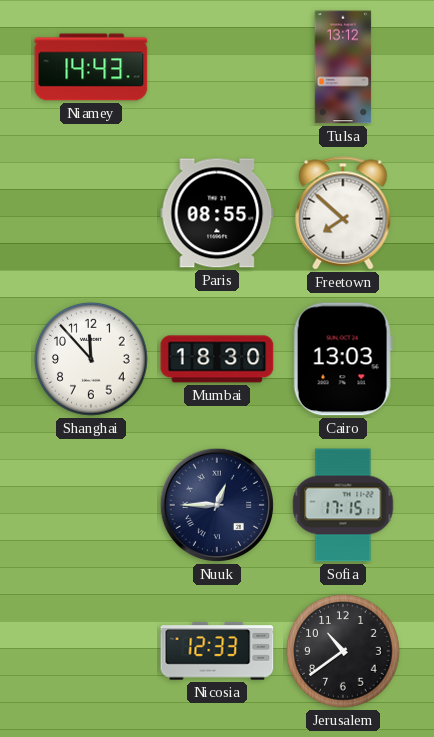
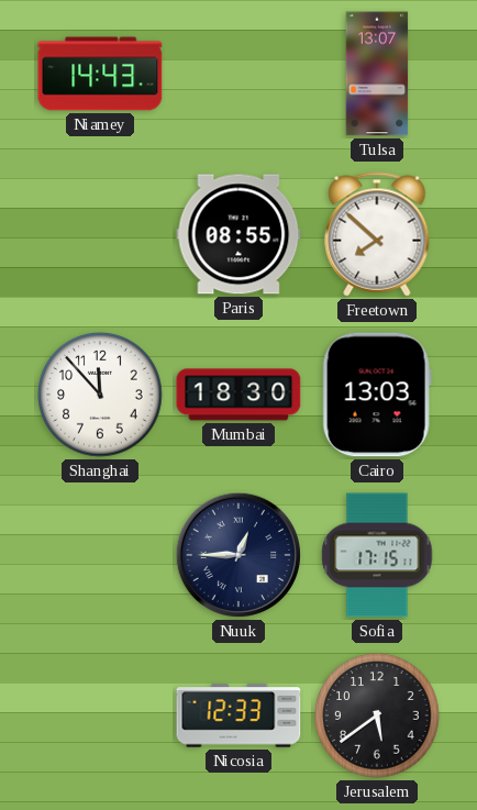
Tulsa: 13:12 -> 13:07 (377, 74)
Jerusalem: 10:39 -> 5:39 (377, 715)
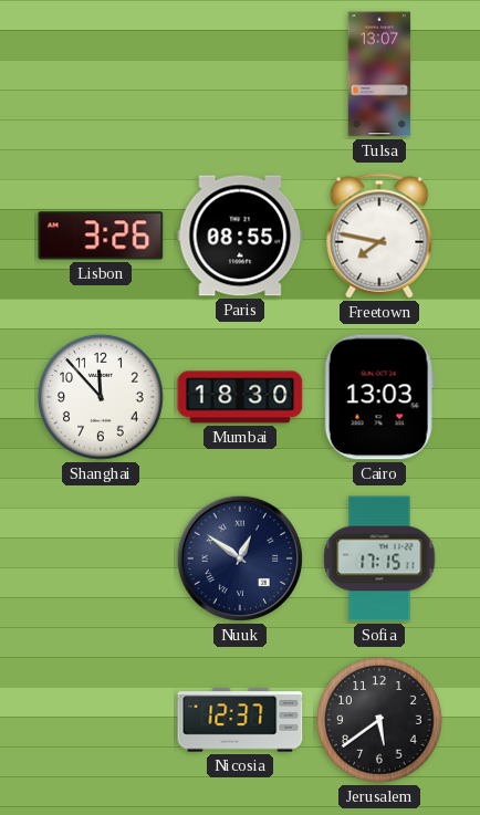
Niamey: 14:43 -> none (100, 74)
Lisbon: none -> 3:26 (101, 236)
Freetown: 7:52 -> 7:47 (379, 236)
Nuuk: 12:45 -> 12:51 (240, 558)
Nicosia: 12:33 -> 12:37 (240, 720)
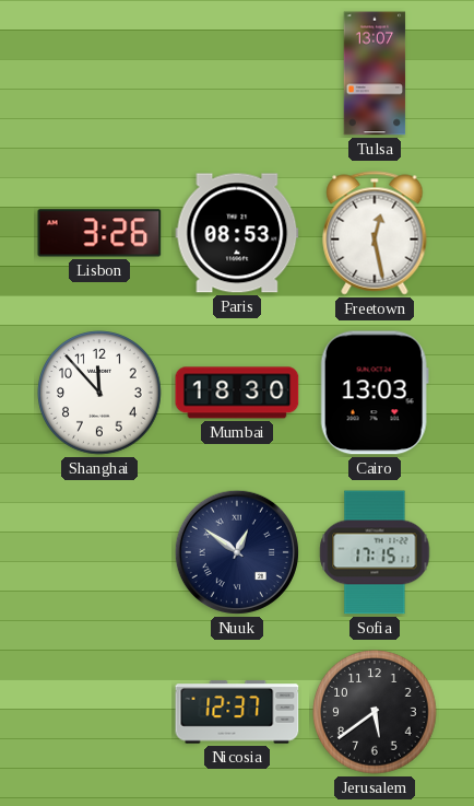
Paris: 08:55 -> 08:53 (237, 233)
Freetown: 7:47 -> 12:28 (375, 233)
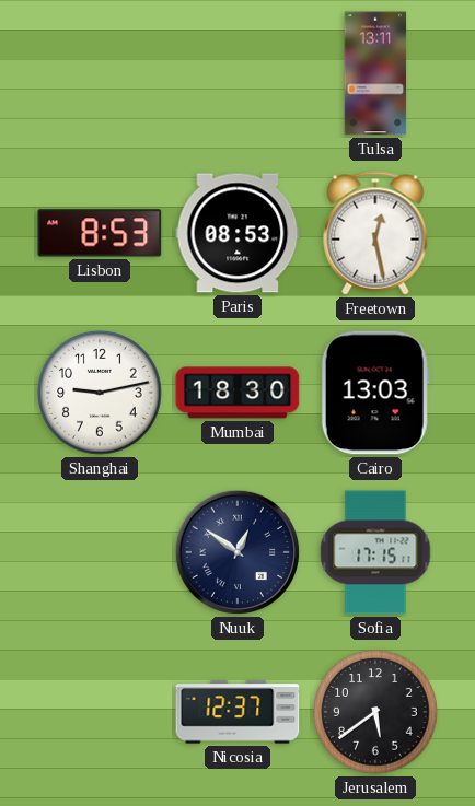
Tulsa: 13:07 -> 13:11 (375, 73)
Lisbon: 3:26 -> 8:53 (100, 233)
Shanghai: 11:53 -> 9:13 (100, 393)
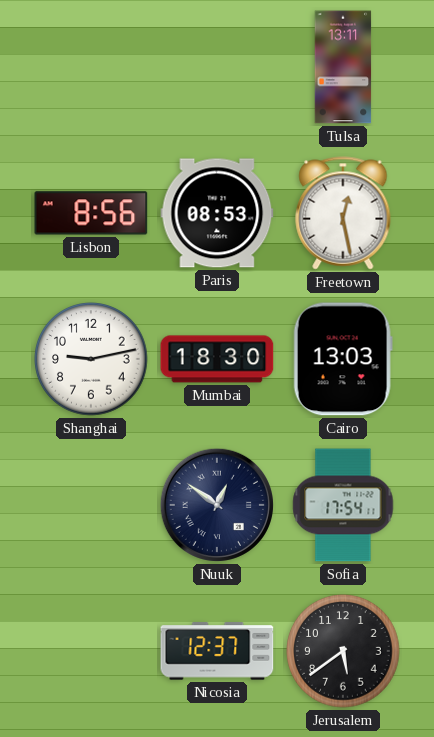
Lisbon: 8:53 -> 8:56 (91, 213)
Sofia: 17:15 -> 17:54 (343, 505)
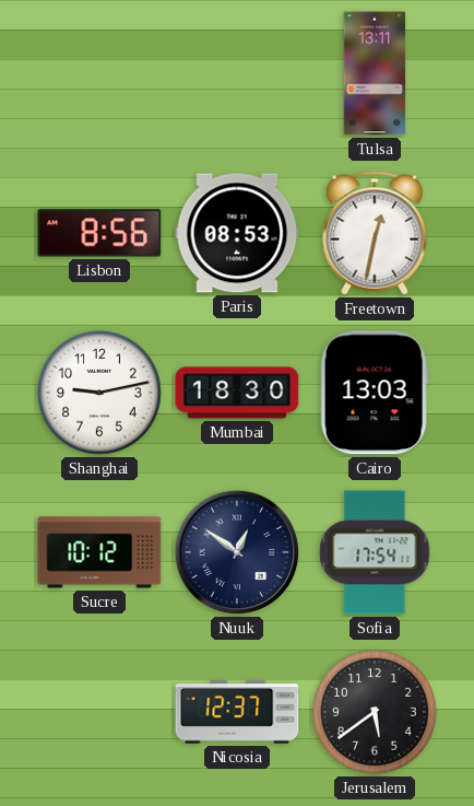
Freetown: 12:28 -> 12:32 (375, 233)
Sucre: none -> 10:12 (99, 552)
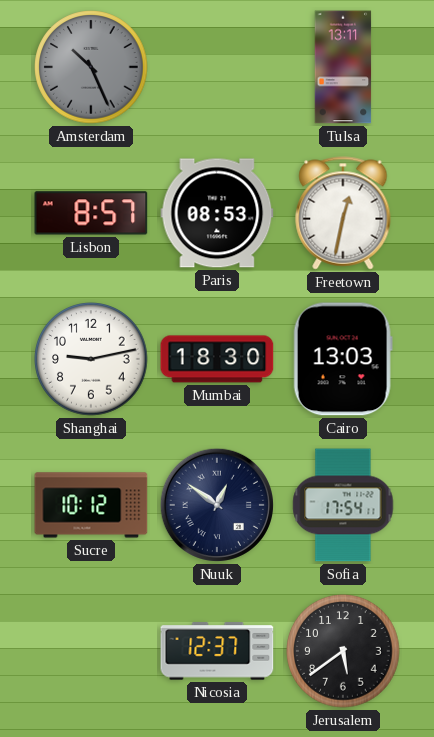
Amsterdam: none -> 10:26 (91, 67)
Lisbon: 8:56 -> 8:57 (91, 213)
